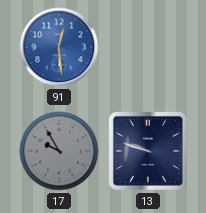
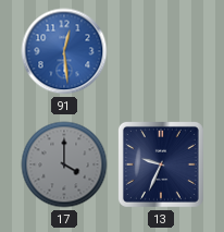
17: 9:55 -> 4:00 (64, 164)
13: 9:48 -> 9:34 (161, 164)
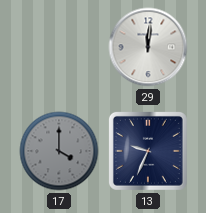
91: 12:29 -> none (64, 51)
29: none -> 12:01 (148, 47)
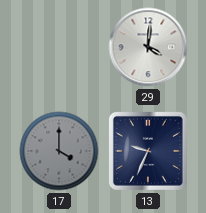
29: 12:01 -> 4:01 (148, 47)
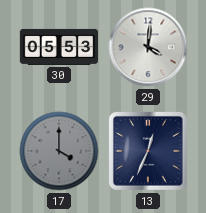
30: none -> 05:53 (59, 47)
13: 9:34 -> 12:34 (148, 151)
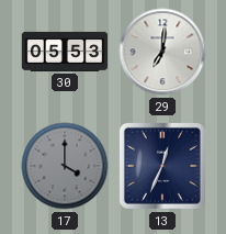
29: 4:01 -> 7:01 (162, 52)
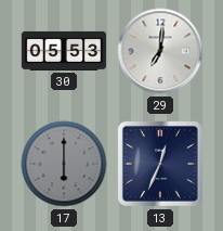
17: 4:00 -> 6:00 (64, 164)
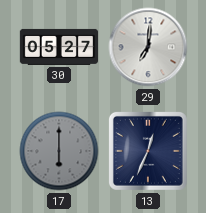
30: 05:53 -> 05:27 (59, 47)
